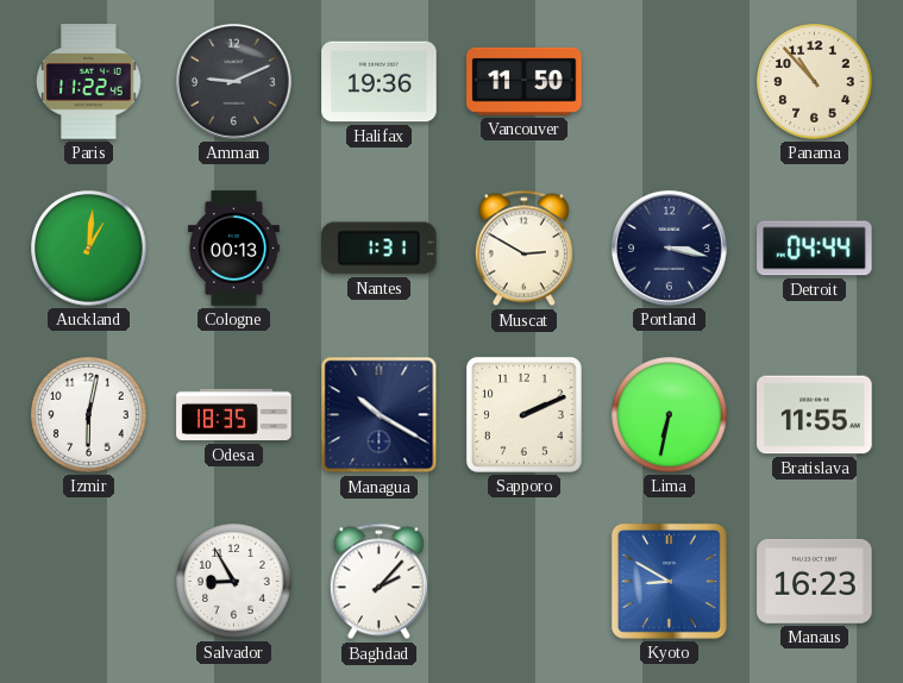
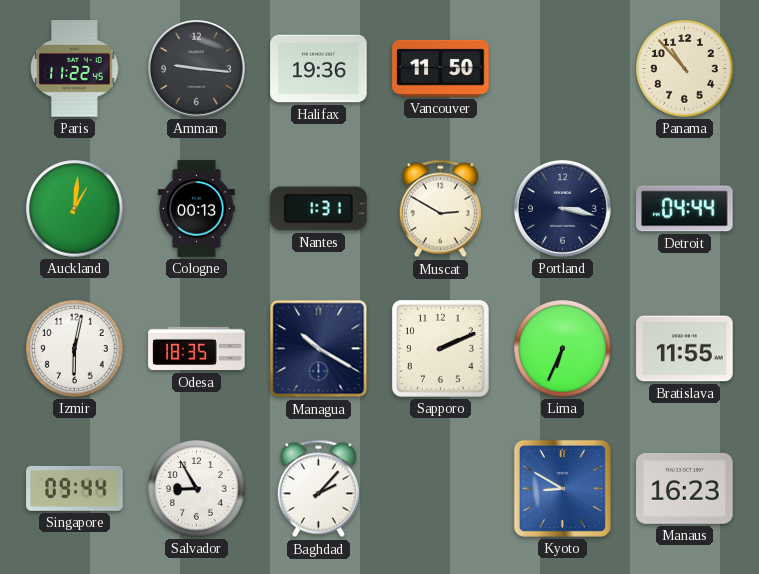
Amman: 9:11 -> 9:16 (196, 68)
Lima: 6:32 -> 6:34 (563, 349)
Singapore: none -> 09:44 (75, 488)
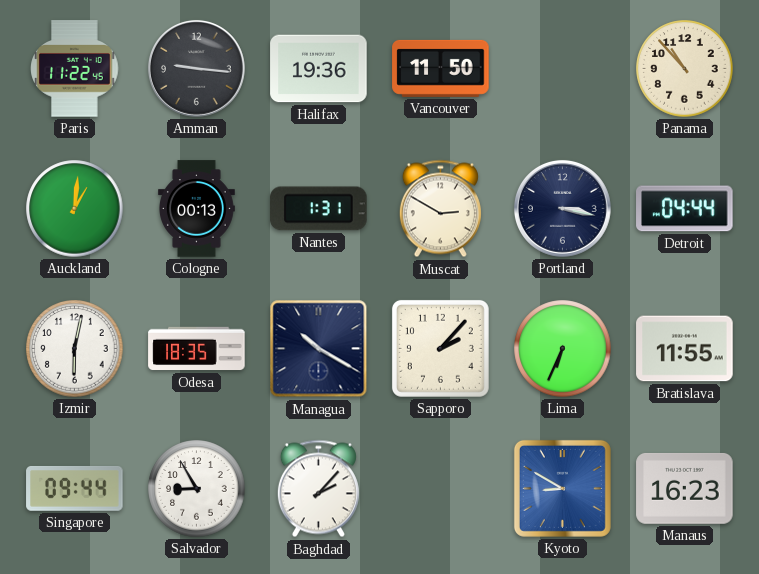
Sapporo: 2:11 -> 2:07 (440, 348)
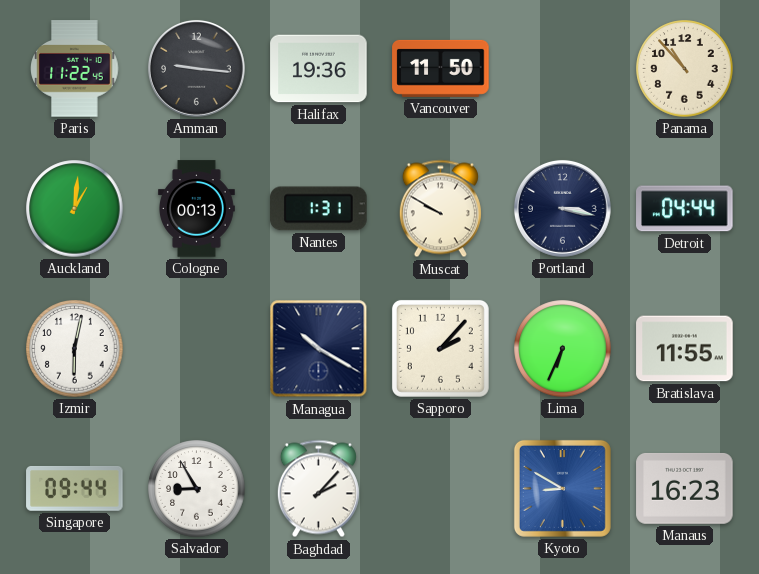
Muscat: 2:50 -> 9:50 (440, 209)
Odesa: 18:35 -> none (197, 349)
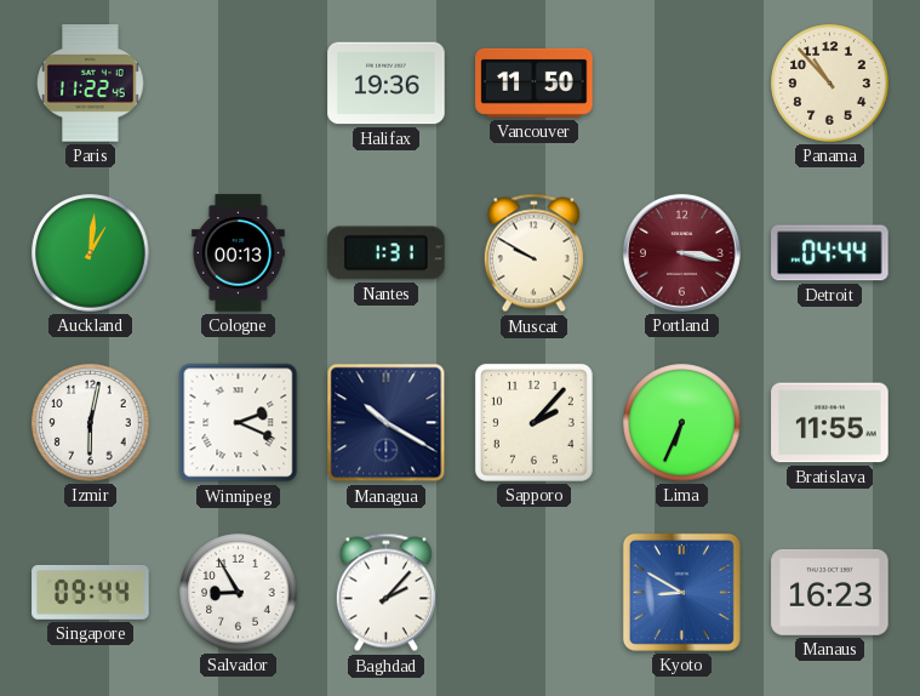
Amman: 9:16 -> none (196, 68)
Portland dial: navy -> burgundy (681, 252)
Winnipeg: none -> 2:19 (239, 423)
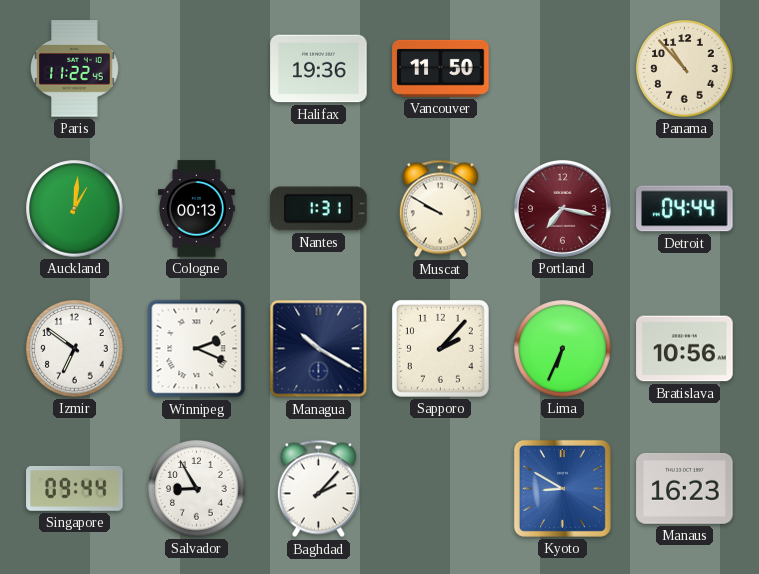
Portland: 3:17 -> 7:17 (562, 208)
Izmir: 6:02 -> 6:51 (75, 349)
Bratislava: 11:55 -> 10:56 (685, 349)
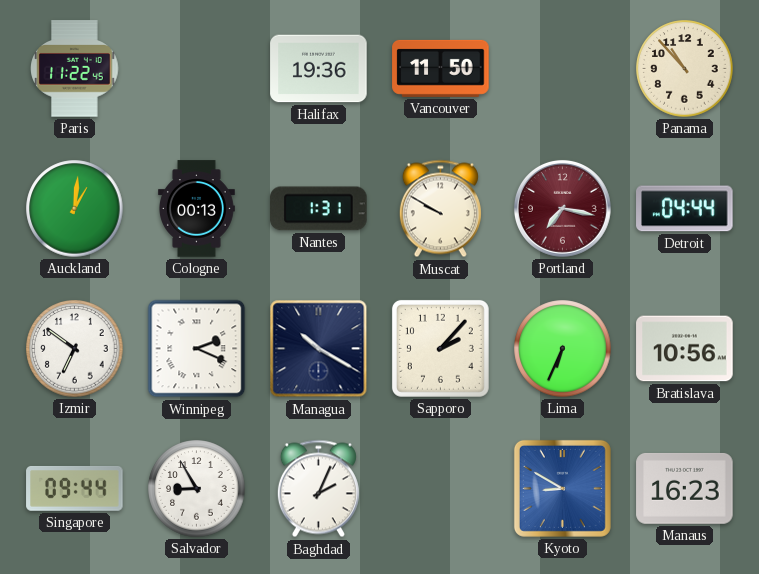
Baghdad: 2:07 -> 2:04 (318, 489)
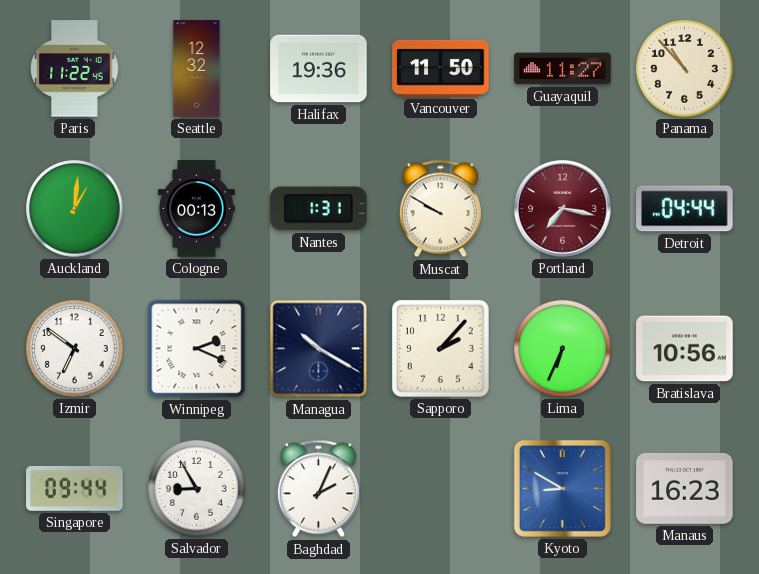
Seattle: none -> 12:32 (197, 69)
Guayaquil: none -> 11:27 (563, 69)
